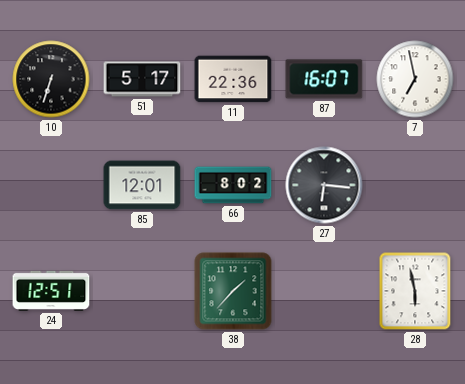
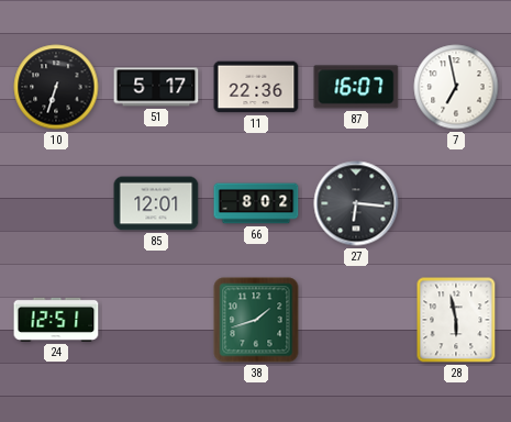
38: 1:37 -> 1:42 (256, 320)
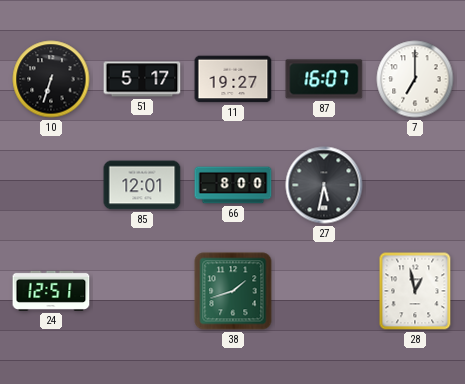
11: 22:36 -> 19:27 (233, 79)
7: 6:58 -> 7:00 (415, 79)
66: 8:02 -> 8:00 (233, 185)
27: 6:16 -> 5:32 (324, 185)
28: 5:58 -> 12:58 (415, 291)
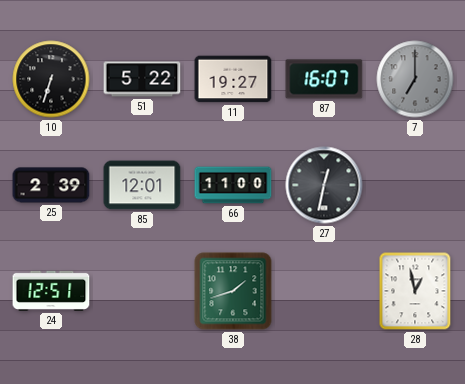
51: 5:17 -> 5:22 (142, 79)
7 dial: white -> grey (415, 79)
25: none -> 2:39 (51, 185)
66: 8:00 -> 11:00 (233, 185)
27: 5:32 -> 12:32 (324, 185)
